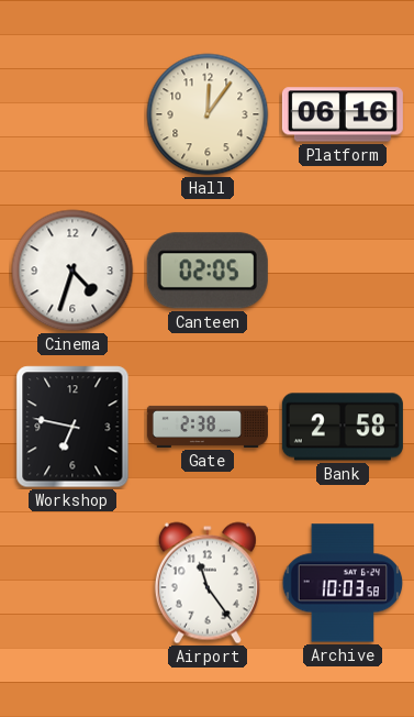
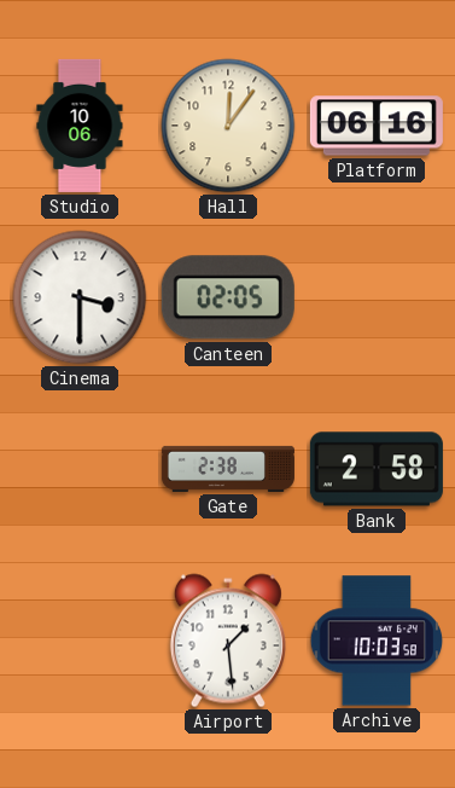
Studio: none -> 10:06 (80, 126)
Cinema: 4:33 -> 3:30 (80, 297)
Workshop: 6:47 -> none (72, 427)
Airport: 11:24 -> 1:29 (228, 641)
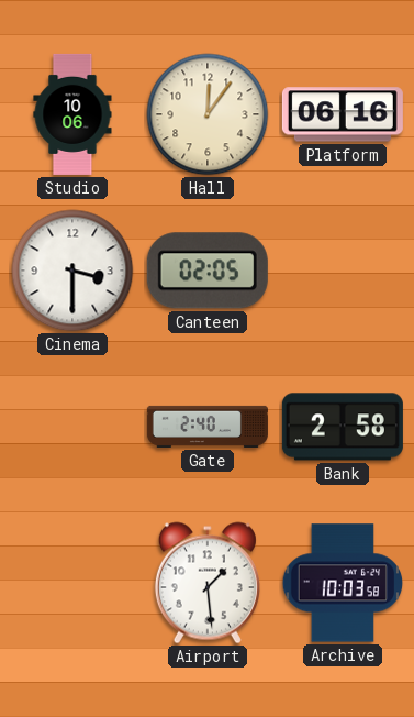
Gate: 2:38 -> 2:40 (208, 427)
